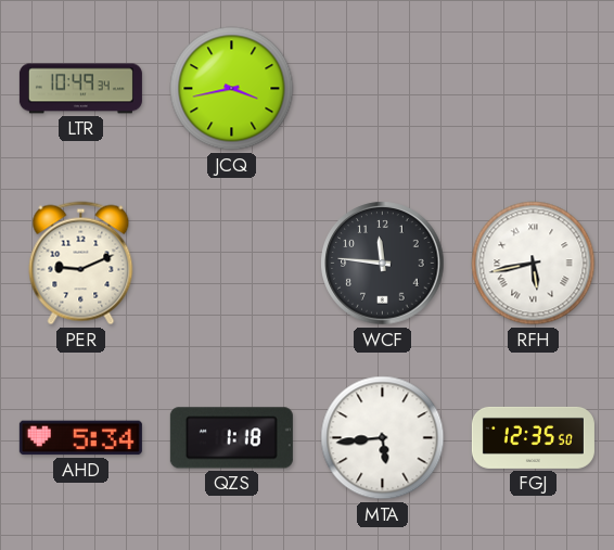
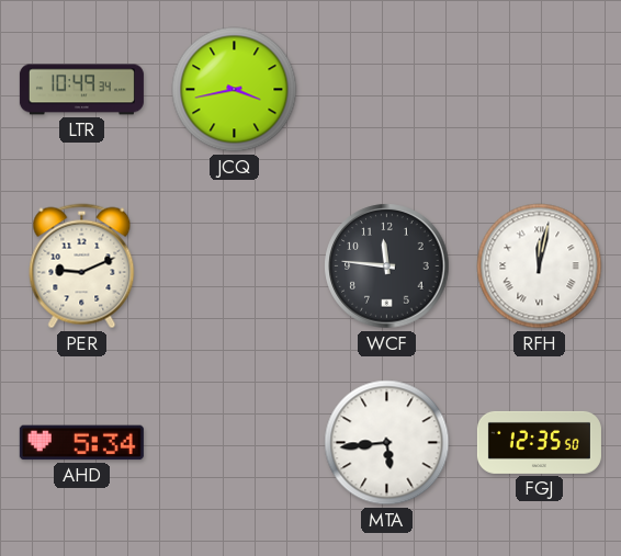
RFH: 5:43 -> 12:02 (540, 266)
QZS: 1:18 -> none (231, 438)
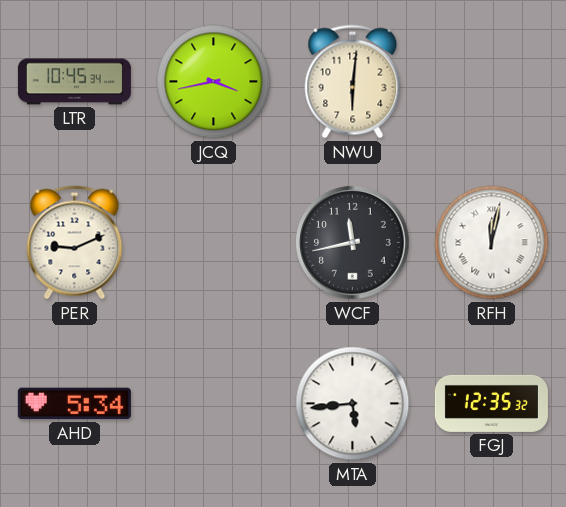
LTR: 10:49 -> 10:45 (74, 82)
NWU: none -> 6:01 (353, 82)
WCF: 11:46 -> 11:43 (353, 243)
FGJ: 12:35:50 -> 12:35:32 (491, 403)
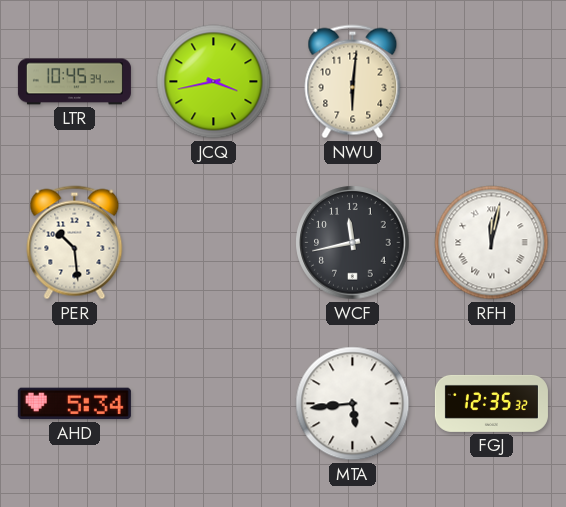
PER: 9:11 -> 10:29 (75, 243)
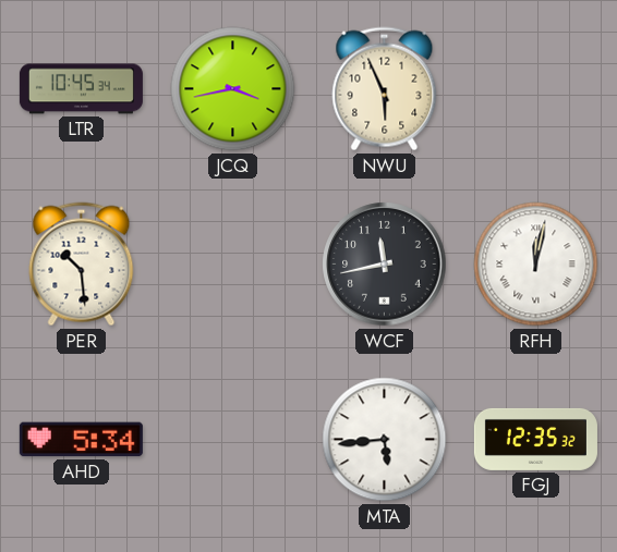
NWU: 6:01 -> 5:56 (385, 89)
